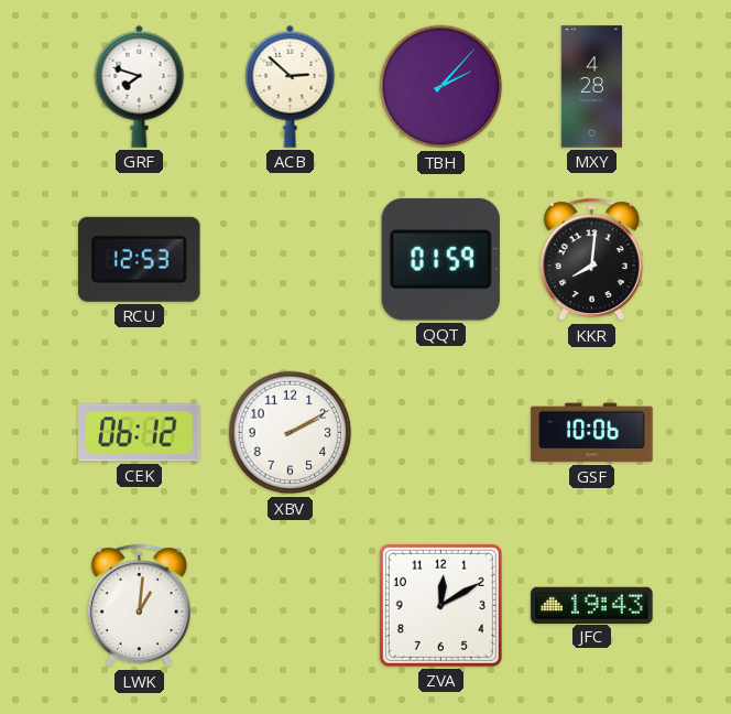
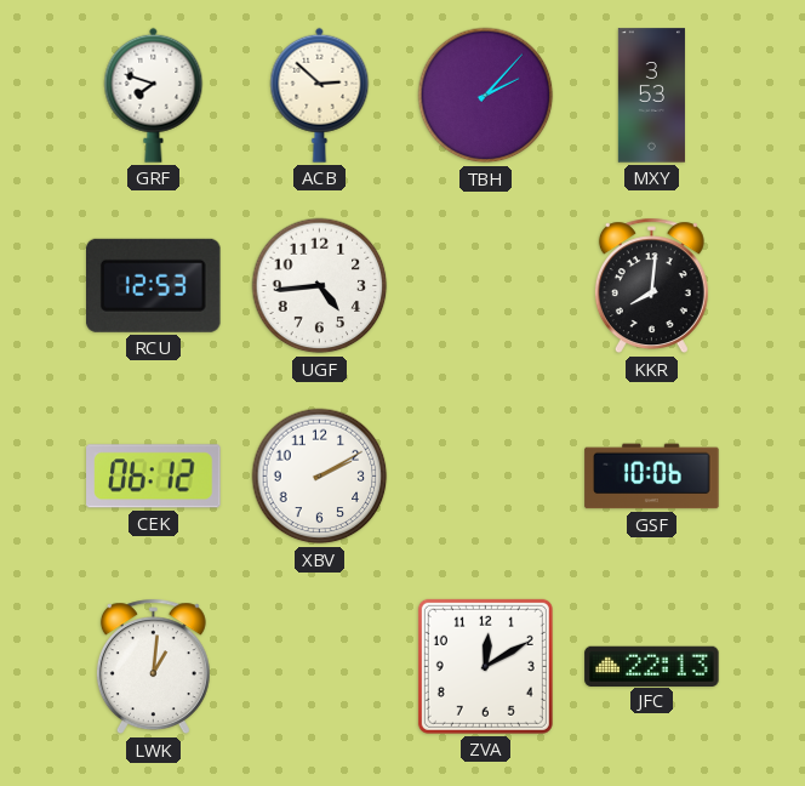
MXY: 4:28 -> 3:53 (651, 96)
UGF: none -> 4:44 (320, 286)
QQT: 01:59 -> none (440, 259)
JFC: 19:43 -> 22:13 (652, 666)
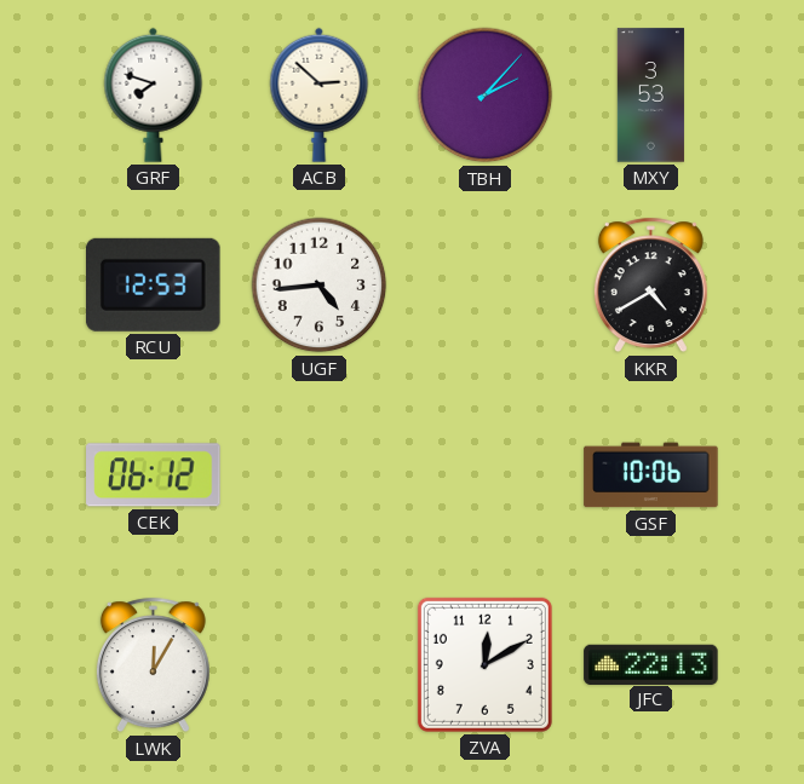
KKR: 8:01 -> 4:40 (650, 286)
XBV: 2:10 -> none (320, 477)
LWK: 1:01 -> 12:05 (153, 665)
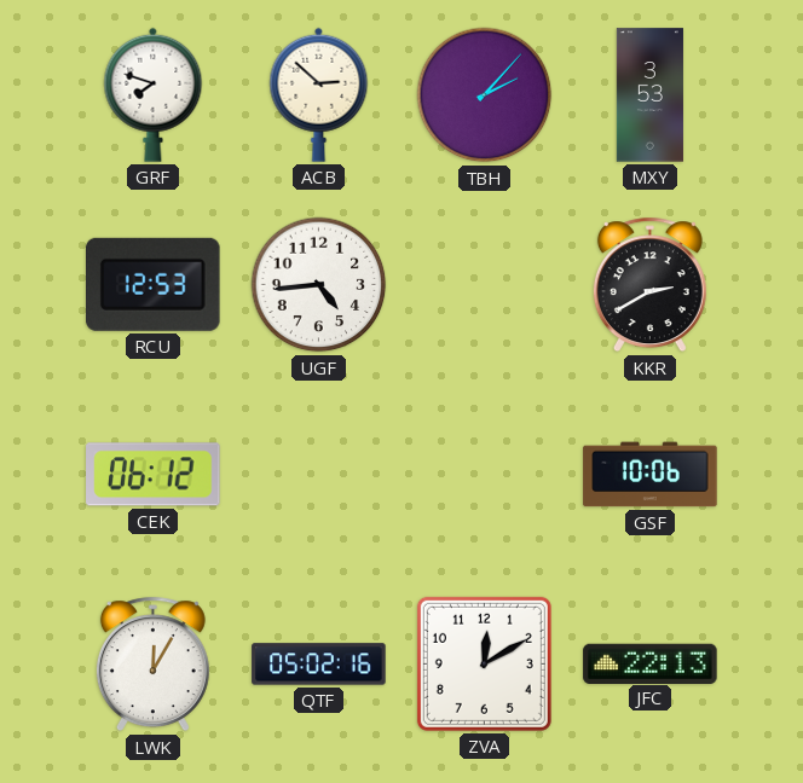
KKR: 4:40 -> 2:40 (649, 285)
QTF: none -> 05:02 (319, 665)
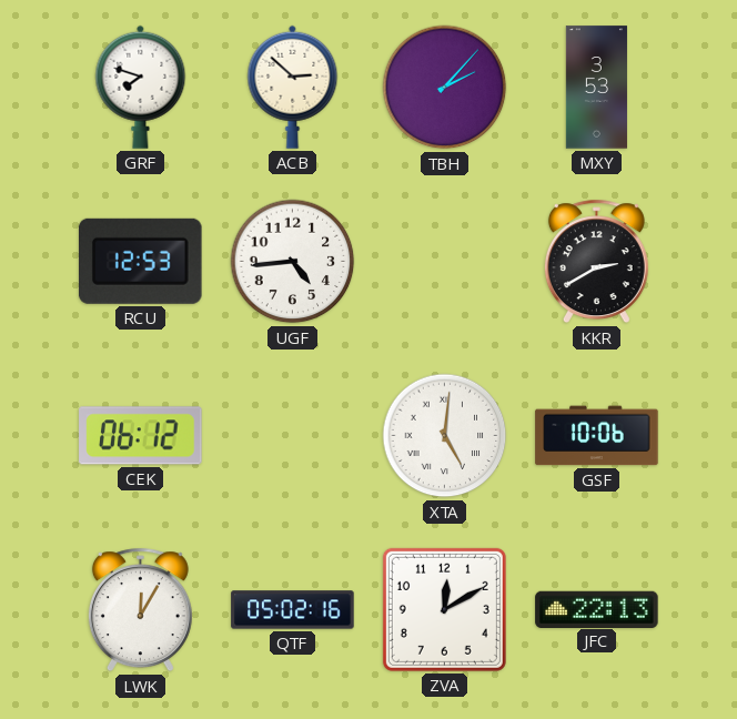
XTA: none -> 5:01 (445, 436)
